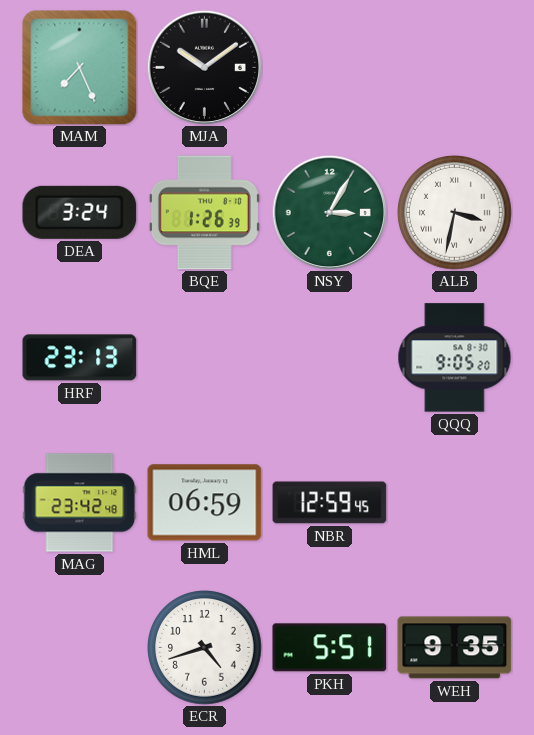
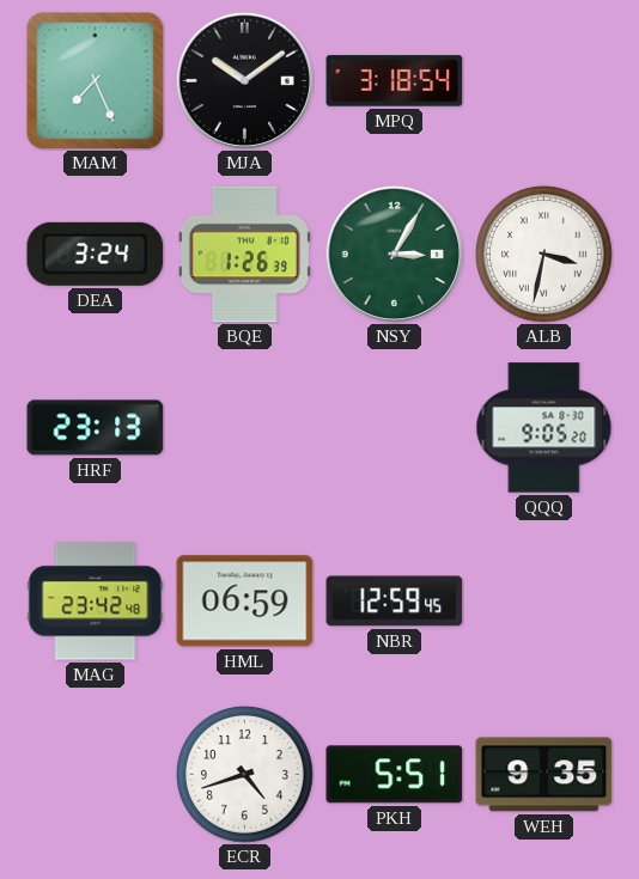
MPQ: none -> 3:18 (395, 81)
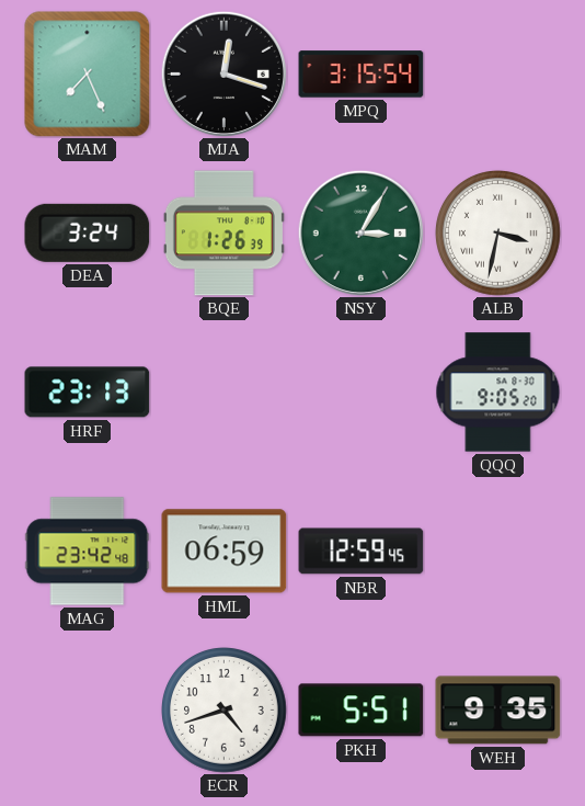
MJA: 10:09 -> 12:18 (223, 73)
MPQ: 3:18 -> 3:15 (362, 75)
